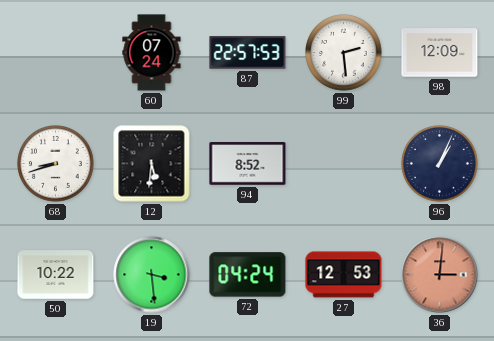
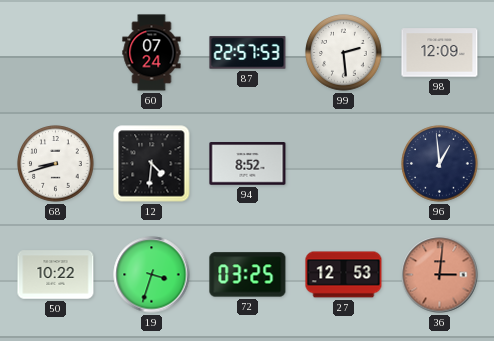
12: 5:31 -> 4:31 (152, 164)
96: 1:04 -> 12:59 (440, 164)
19: 3:29 -> 3:33 (152, 275)
72: 04:24 -> 03:25 (248, 275)
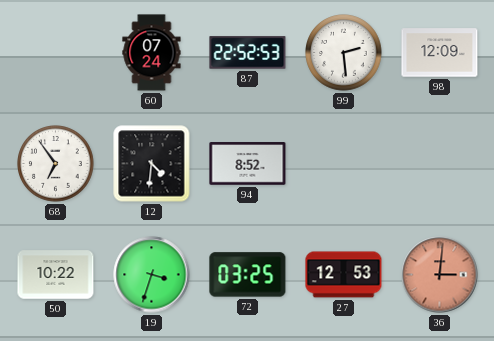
87: 22:57 -> 22:52 (248, 53)
68: 8:42 -> 6:54 (56, 164)
96: 12:59 -> none (440, 164)
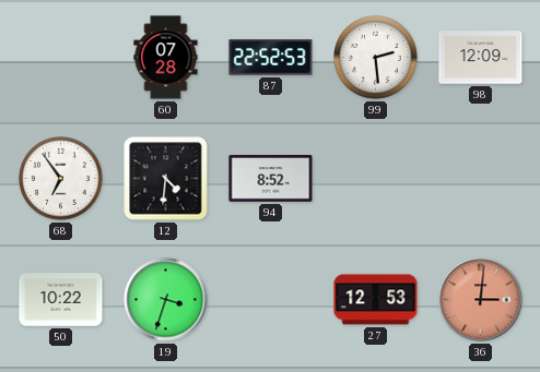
60: 07:24 -> 07:28 (166, 58)
72: 03:25 -> none (248, 275)
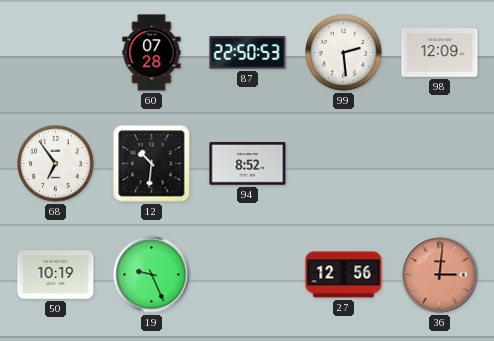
87: 22:52 -> 22:50 (248, 53)
12: 4:31 -> 10:31 (152, 164)
50: 10:22 -> 10:19 (56, 275)
19: 3:33 -> 9:26 (152, 275)
27: 12:53 -> 12:56 (344, 275)
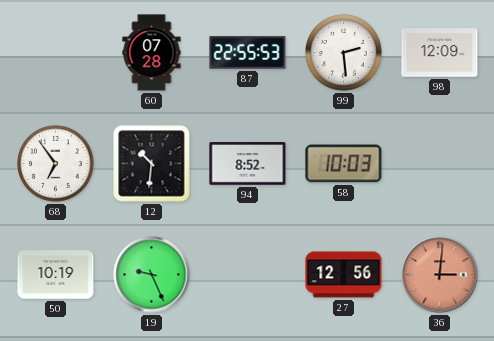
87: 22:50 -> 22:55 (248, 53)
58: none -> 10:03 (344, 164)
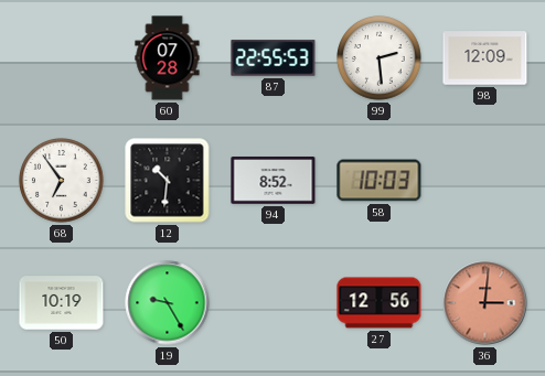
19: 9:26 -> 9:25 (168, 303)
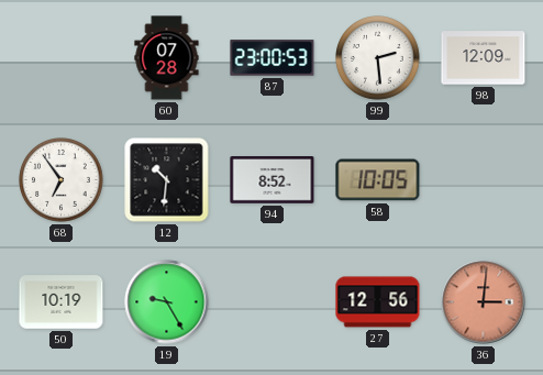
87: 22:55 -> 23:00 (273, 58)
58: 10:03 -> 10:05 (378, 180)
